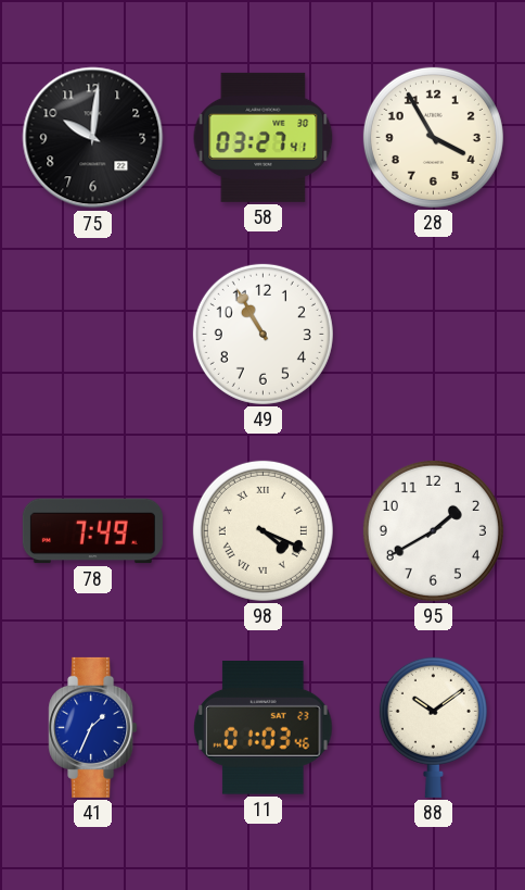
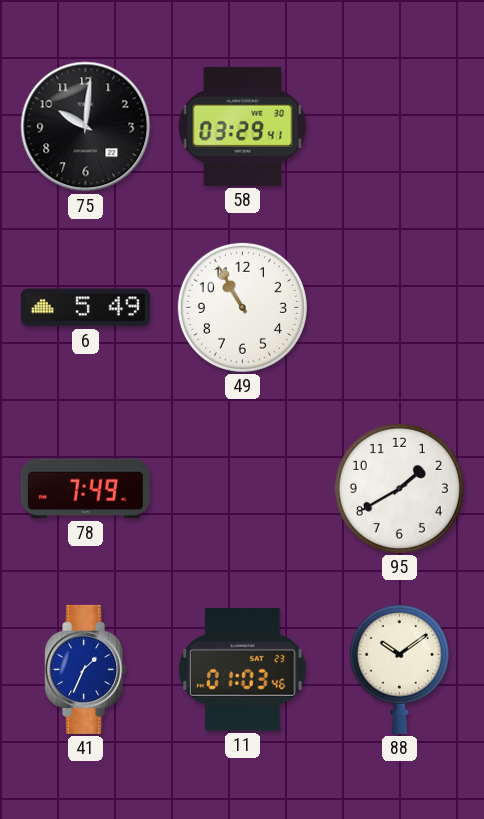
58: 03:27 -> 03:29 (243, 126)
28: 3:55 -> none (433, 137)
6: none -> 5:49 (85, 308)
98: 4:19 -> none (262, 530)
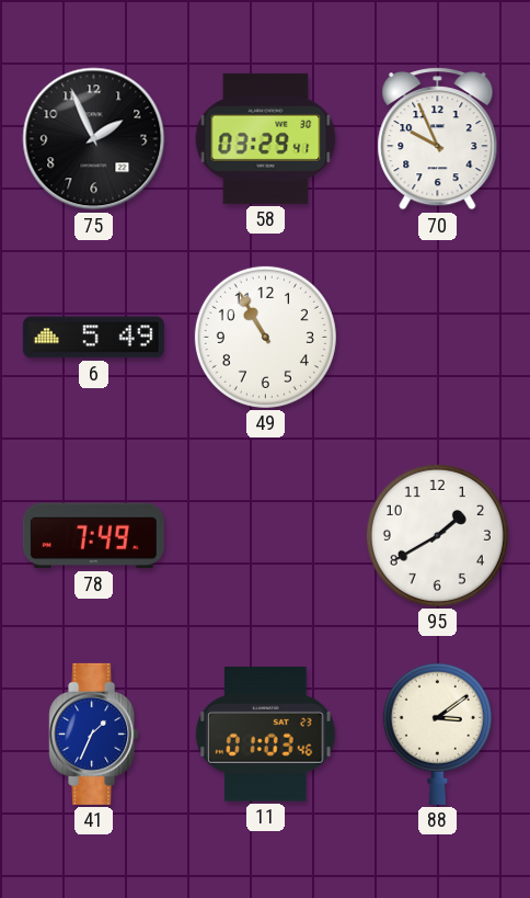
75: 10:01 -> 1:56 (94, 139)
70: none -> 9:56 (438, 139)
88: 10:09 -> 3:09 (437, 734)
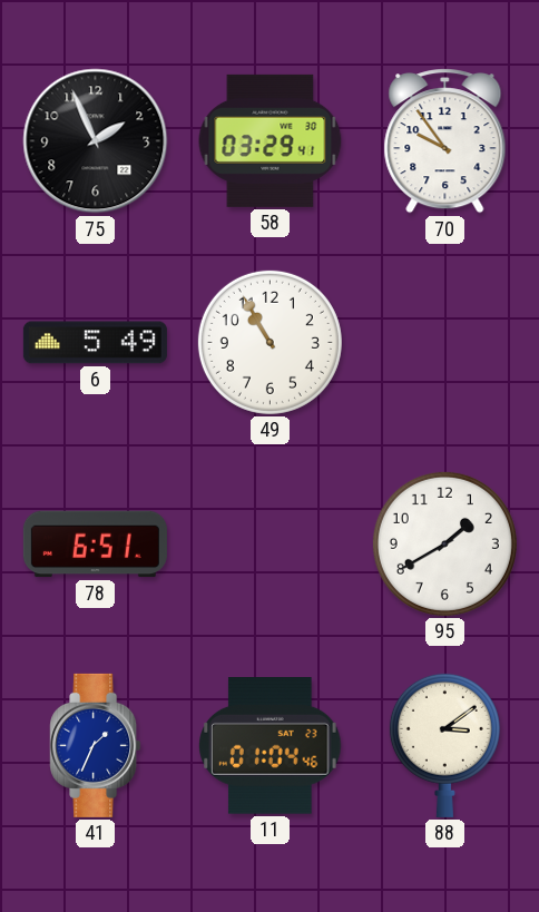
70: 9:56 -> 9:54 (445, 141)
78: 7:49 -> 6:51 (95, 545)
11: 01:03 -> 01:04 (271, 746)
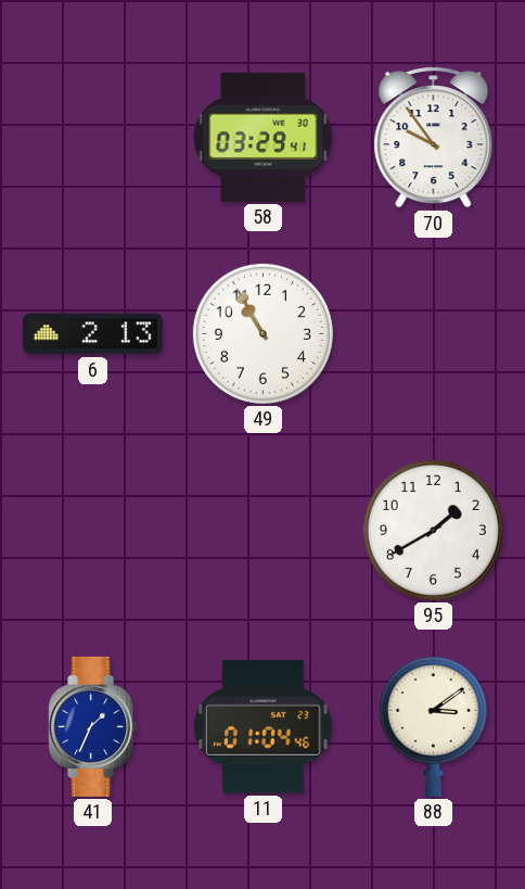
75: 1:56 -> none (96, 141)
6: 5:49 -> 2:13 (92, 334)
78: 6:51 -> none (95, 545)
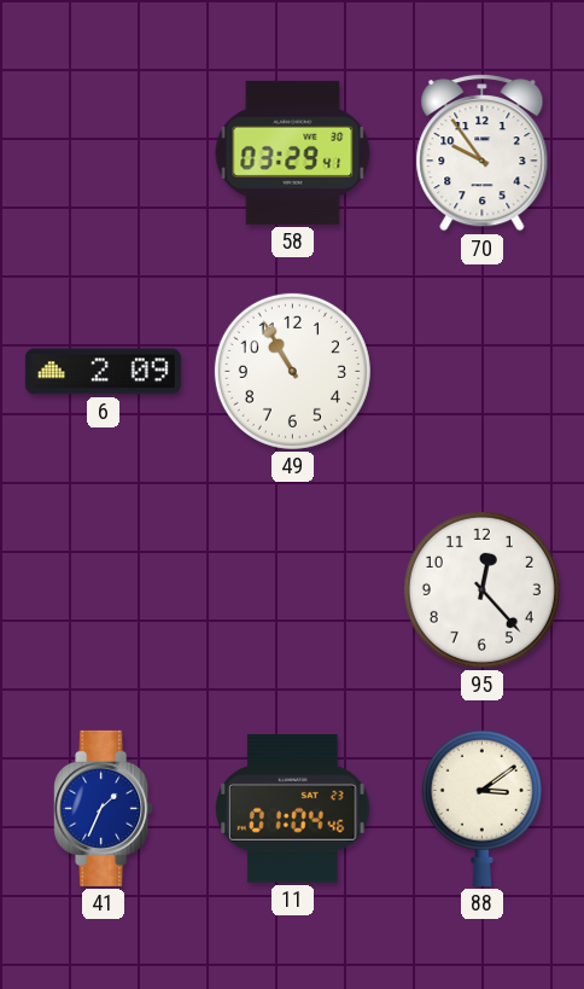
6: 2:13 -> 2:09 (103, 372)
95: 1:40 -> 12:23 (481, 589)
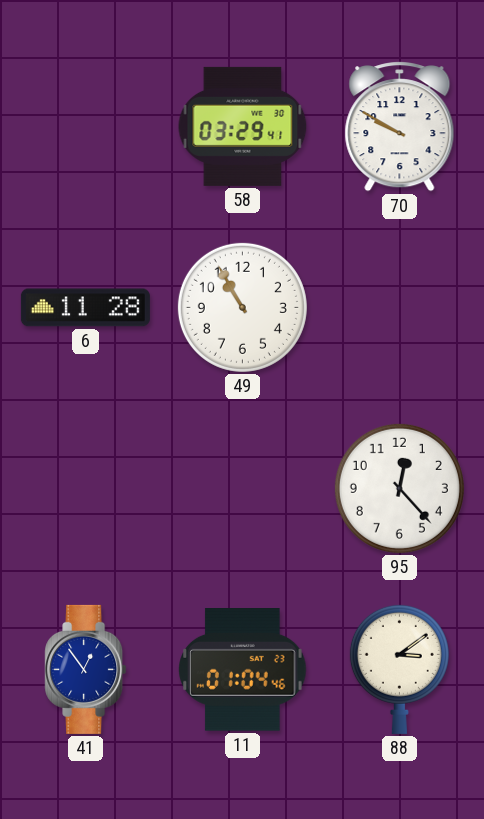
70: 9:54 -> 9:50 (400, 127)
6: 2:09 -> 11:28 (85, 308)
41: 1:34 -> 12:54 (86, 669)
